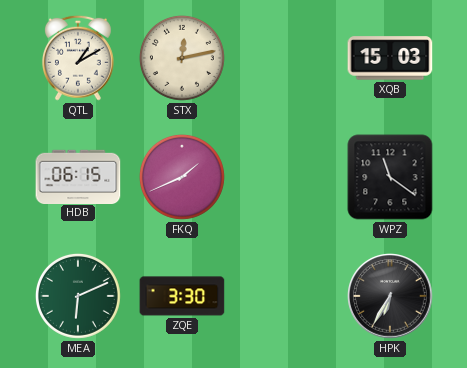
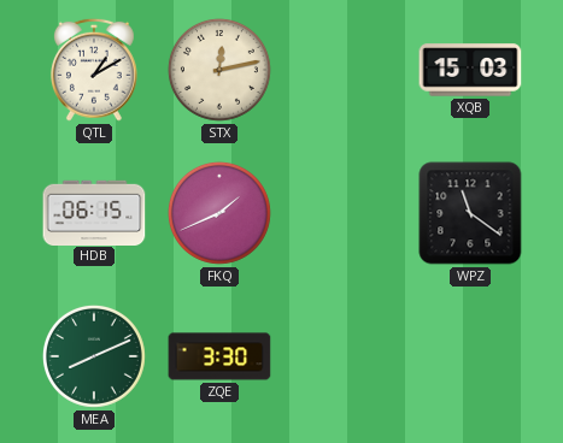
MEA: 6:11 -> 8:11 (94, 356)
HPK: 6:35 -> none (391, 297)
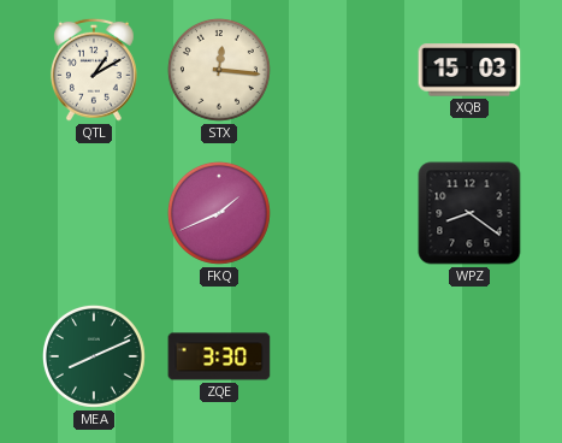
STX: 12:13 -> 12:16 (219, 70)
HDB: 06:15 -> none (94, 212)
WPZ: 11:21 -> 8:21 (469, 213)
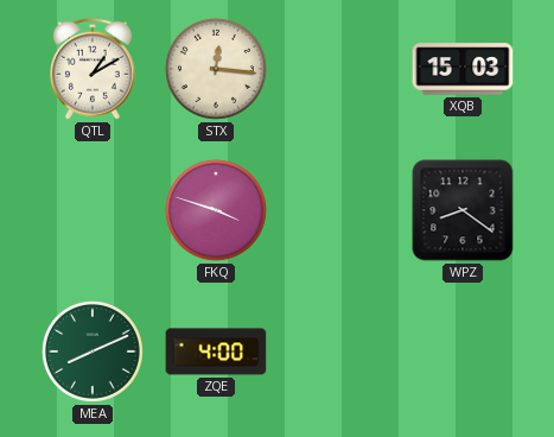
FKQ: 1:41 -> 3:48 (216, 210)
ZQE: 3:30 -> 4:00 (216, 351)
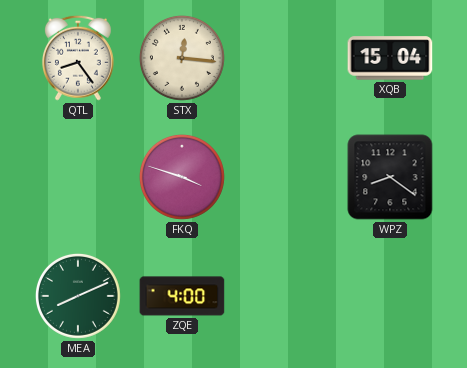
QTL: 1:10 -> 8:24 (78, 58)
XQB: 15:03 -> 15:04 (390, 58)
